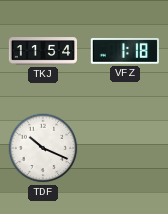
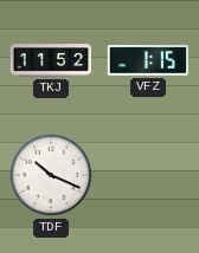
TKJ: 11:54 -> 11:52 (51, 60)
VFZ: 1:18 -> 1:15 (148, 60)
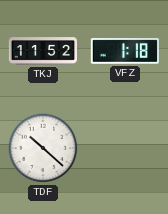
VFZ: 1:15 -> 1:18 (125, 51)
TDF: 10:19 -> 10:22 (43, 148)
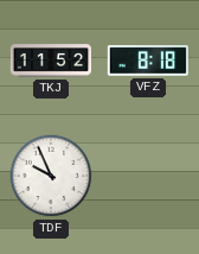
VFZ: 1:18 -> 8:18 (148, 61)
TDF: 10:22 -> 9:56 (51, 176)
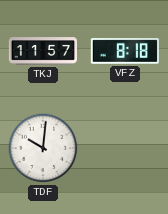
TKJ: 11:52 -> 11:57 (43, 51)
TDF: 9:56 -> 10:01 (43, 148)
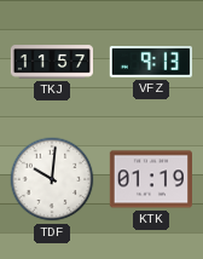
VFZ: 8:18 -> 9:13 (151, 62)
KTK: none -> 01:19 (150, 179)
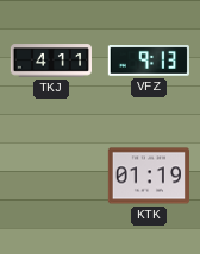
TKJ: 11:57 -> 4:11 (51, 61)
TDF: 10:01 -> none (52, 179)
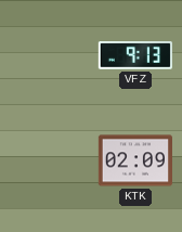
TKJ: 4:11 -> none (51, 61)
KTK: 01:19 -> 02:09 (134, 160)
